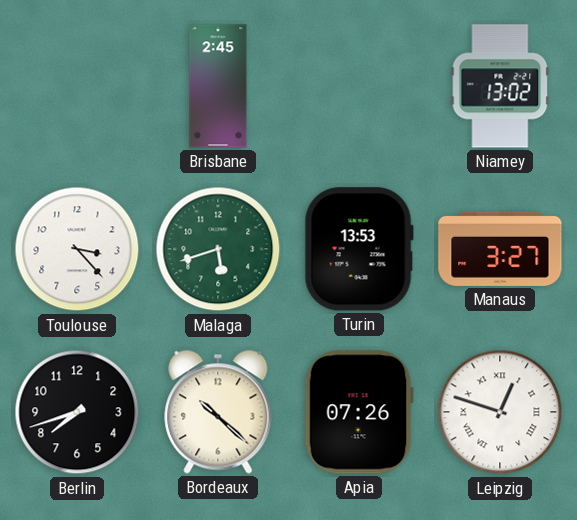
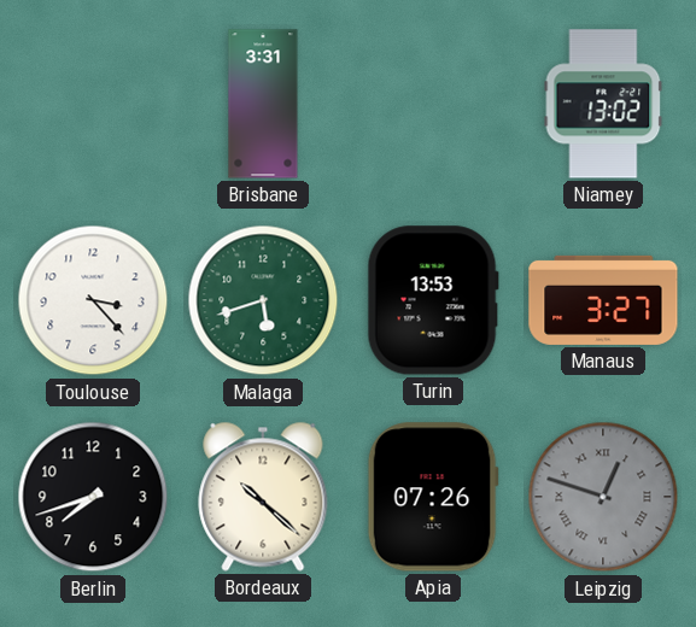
Brisbane: 2:45 -> 3:31 (263, 104)
Leipzig dial: white -> grey (603, 497)
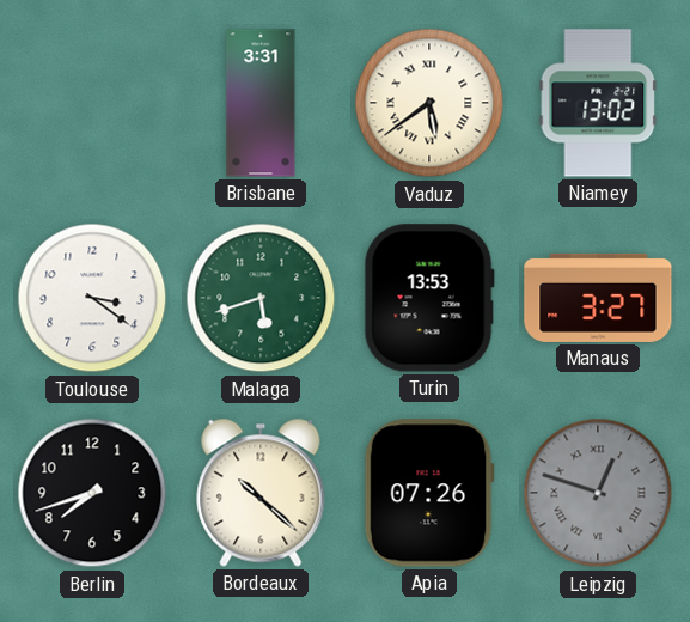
Vaduz: none -> 5:39 (429, 103)
Toulouse: 3:23 -> 3:21 (92, 298)
